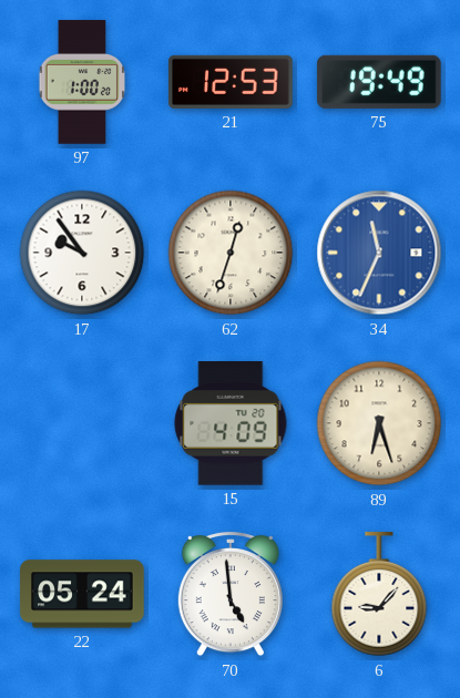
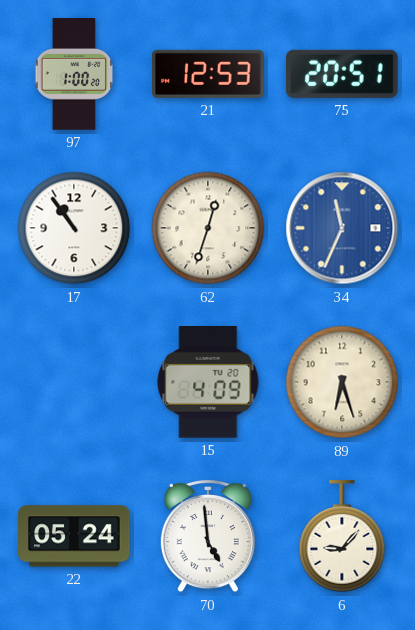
75: 19:49 -> 20:51 (342, 74)
17: 9:54 -> 10:54 (74, 228)
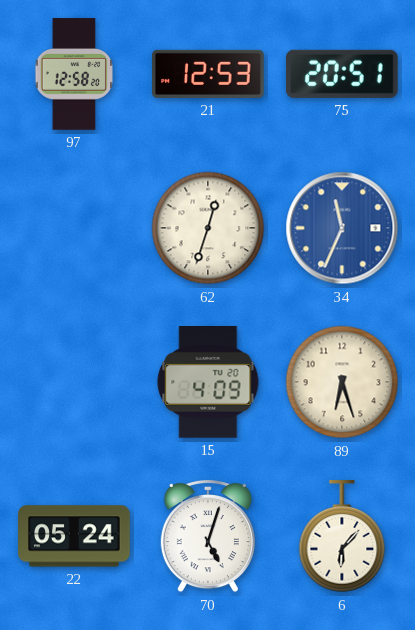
97: 1:00 -> 12:58 (73, 74)
17: 10:54 -> none (74, 228)
70: 4:59 -> 5:03 (208, 536)
6: 9:07 -> 6:07 (342, 537)
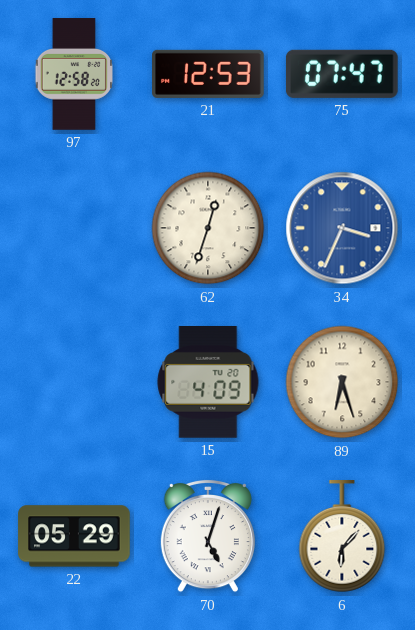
75: 20:51 -> 07:47 (342, 74)
34: 11:34 -> 3:34 (342, 228)
22: 05:24 -> 05:29 (74, 536)
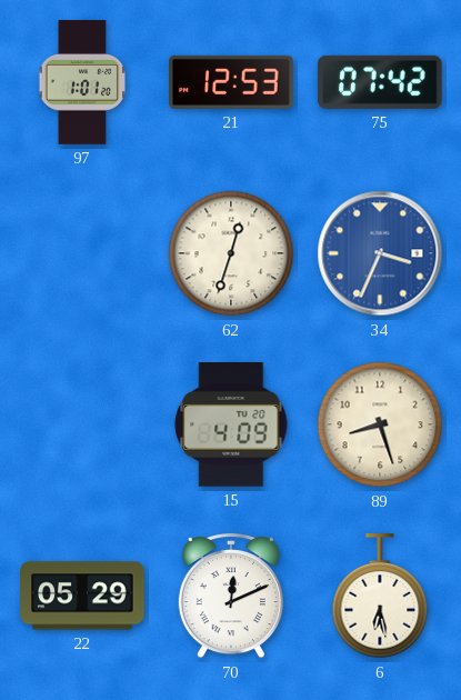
97: 12:58 -> 1:01 (81, 82)
75: 07:47 -> 07:42 (380, 82)
89: 6:27 -> 8:27 (380, 424)
70: 5:03 -> 12:11 (231, 596)
6: 6:07 -> 6:28 (380, 597)
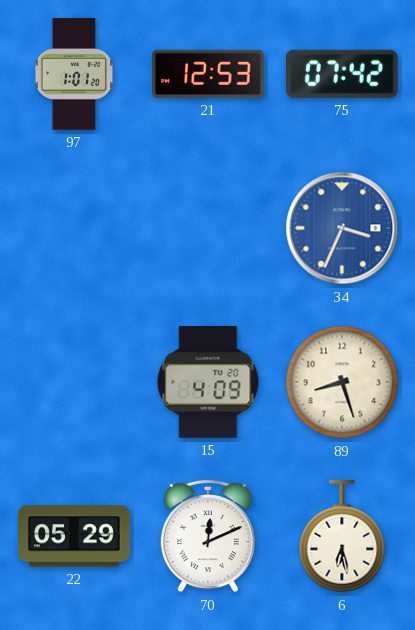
62: 12:33 -> none (231, 253)
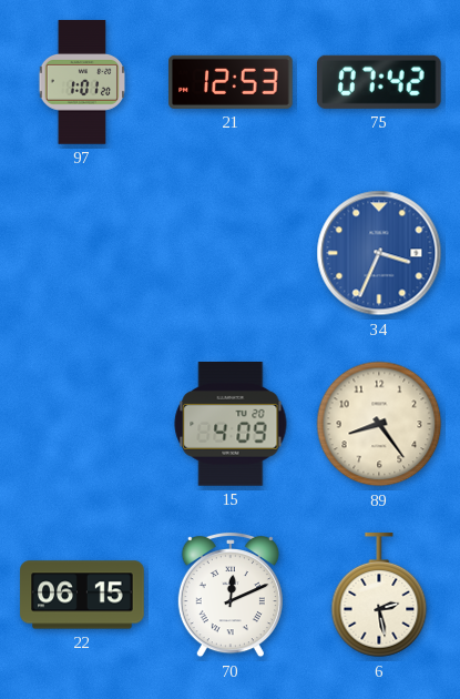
89: 8:27 -> 8:24 (379, 424)
22: 05:29 -> 06:15 (82, 595)
6: 6:28 -> 2:28 (379, 596)
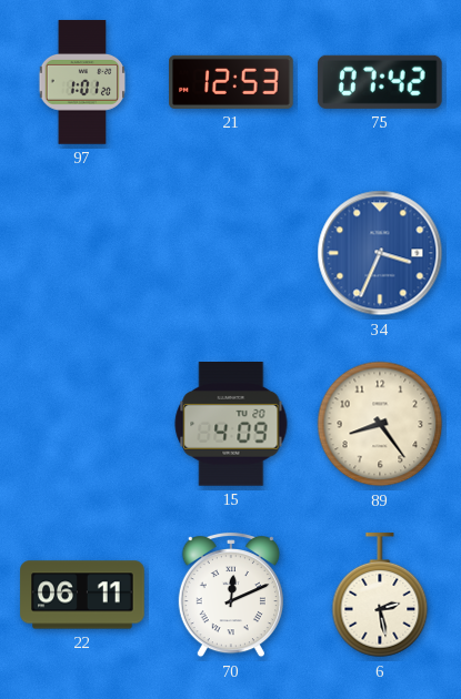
22: 06:15 -> 06:11 (82, 595)
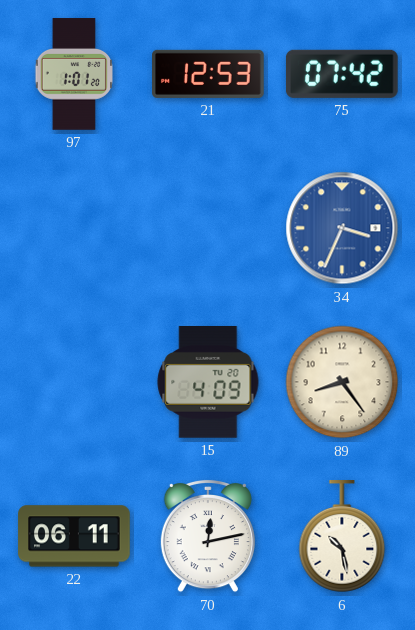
70: 12:11 -> 12:13 (208, 536)
6: 2:28 -> 10:28 (342, 537)
